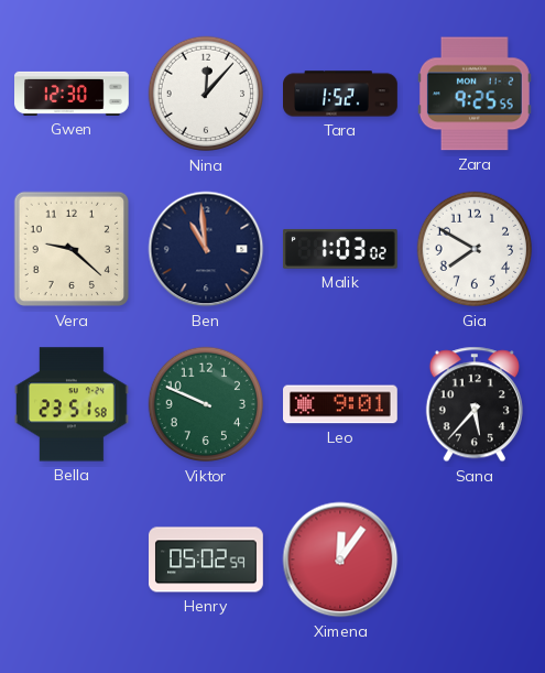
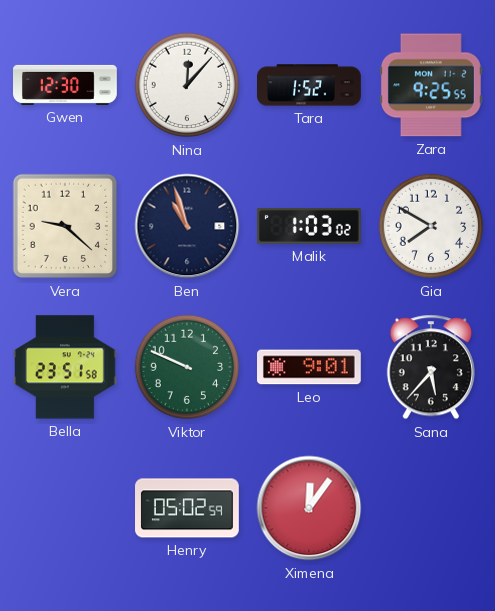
Ben: 10:59 -> 10:57 (187, 226)
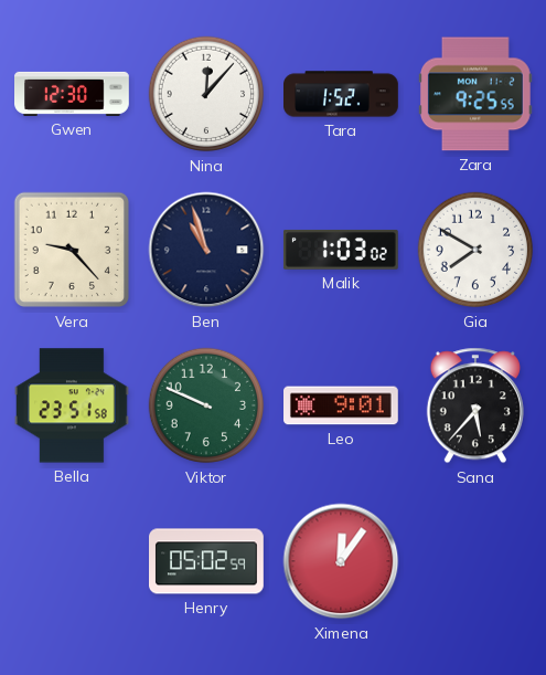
Vera: 9:22 -> 9:23 (72, 250)
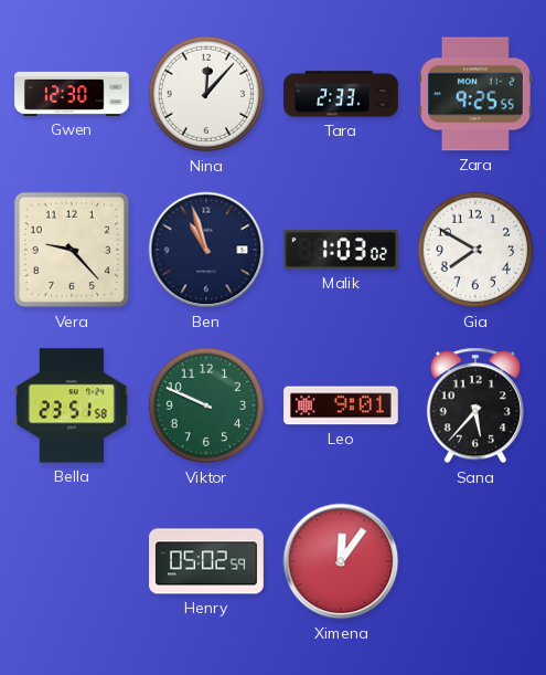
Tara: 1:52 -> 2:33 (342, 94)
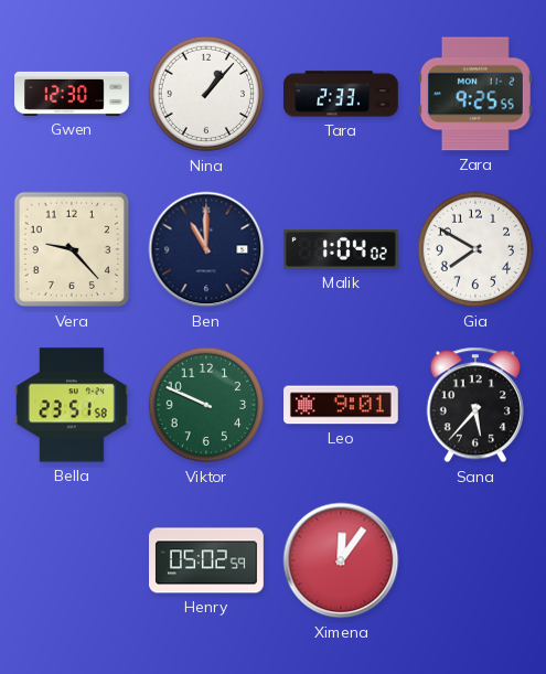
Nina: 12:07 -> 1:07 (206, 94)
Ben: 10:57 -> 11:00 (206, 249)
Malik: 1:03 -> 1:04 (341, 249)
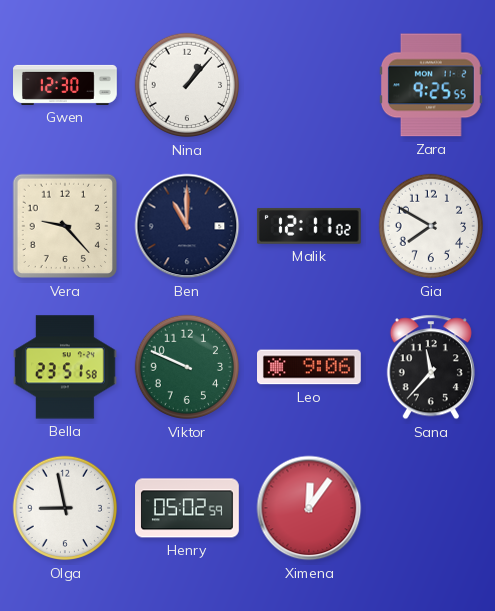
Tara: 2:33 -> none (342, 94)
Malik: 1:04 -> 12:11 (309, 226)
Leo: 9:01 -> 9:06 (310, 367)
Sana: 5:37 -> 11:37 (431, 367)
Olga: none -> 8:58 (65, 508)
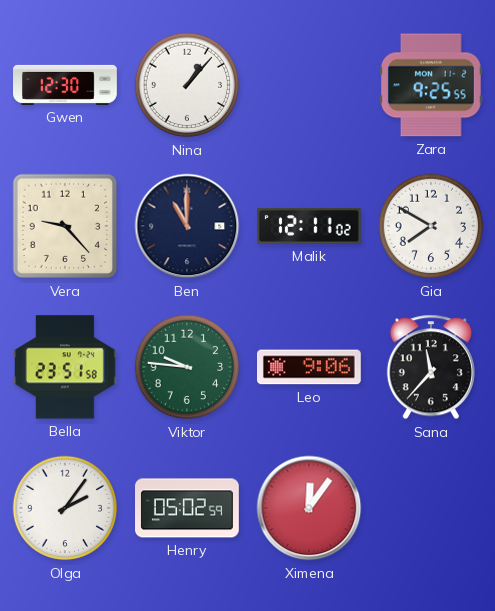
Viktor: 9:49 -> 9:46 (187, 367)
Olga: 8:58 -> 2:06 (65, 508)
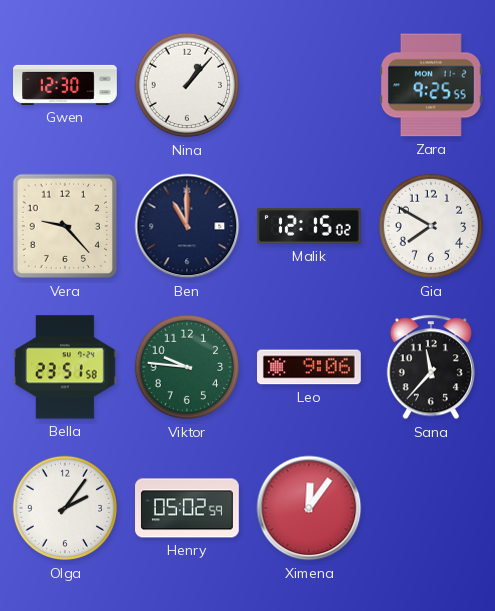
Malik: 12:11 -> 12:15 (309, 226)
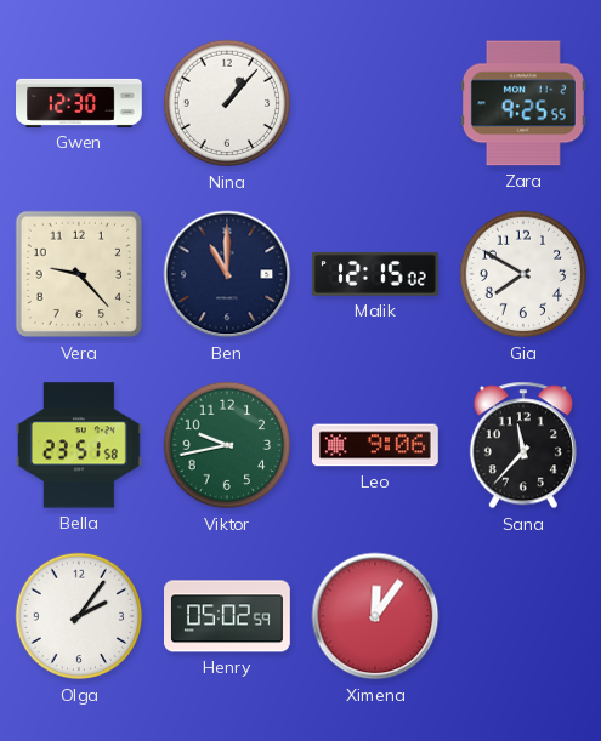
Viktor: 9:46 -> 9:43 (227, 445)
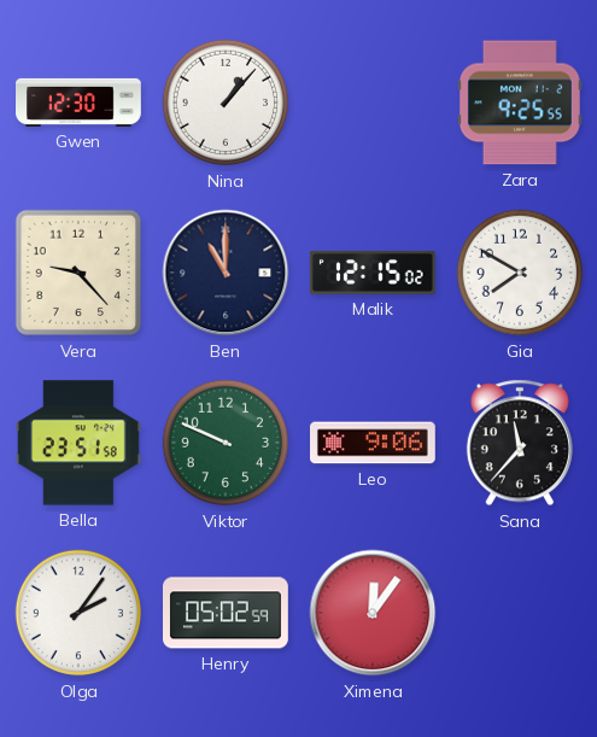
Viktor: 9:43 -> 9:49 (226, 443)
